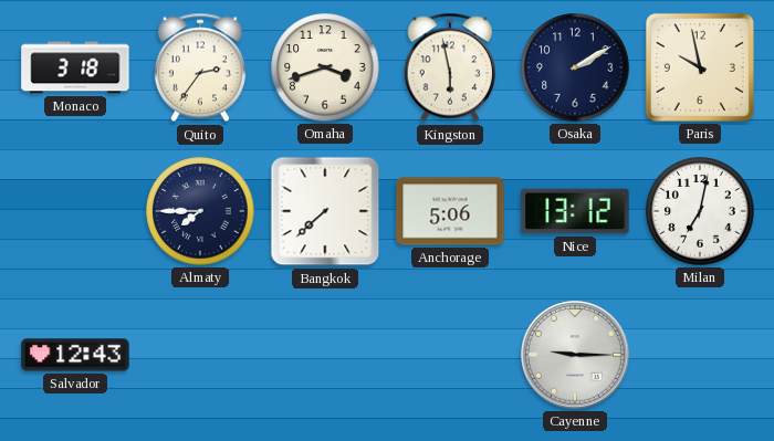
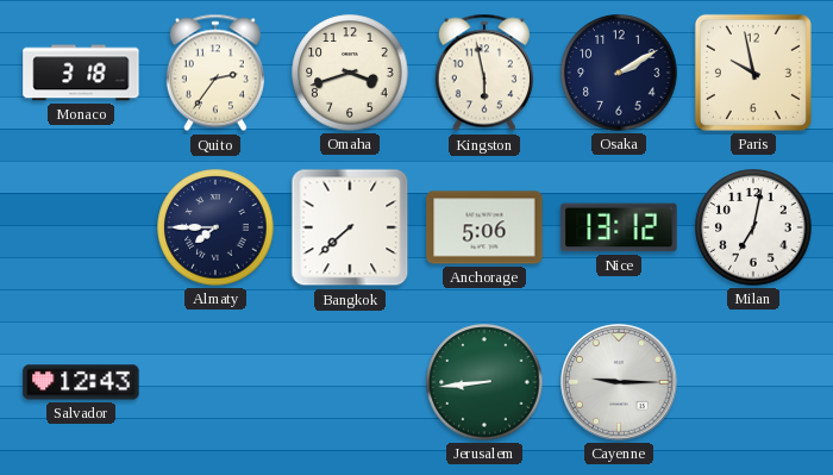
Jerusalem: none -> 8:44 (484, 382)
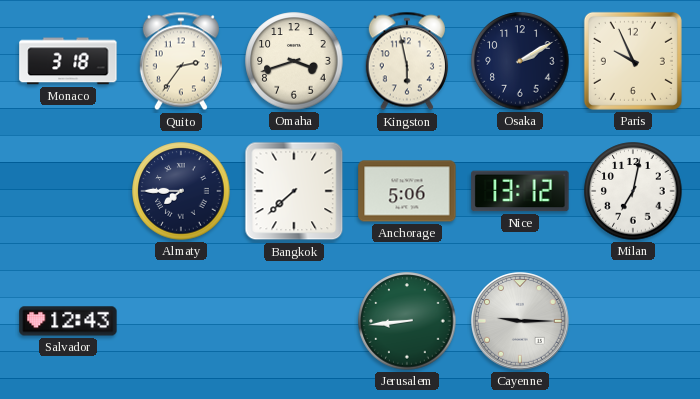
Paris: 9:58 -> 9:56 (633, 61)
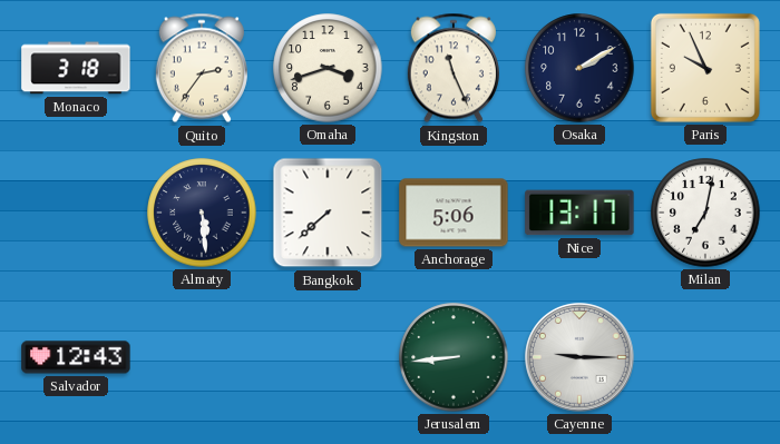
Kingston: 5:58 -> 11:26 (454, 68)
Almaty: 7:45 -> 5:29 (202, 213)
Nice: 13:12 -> 13:17 (579, 213)
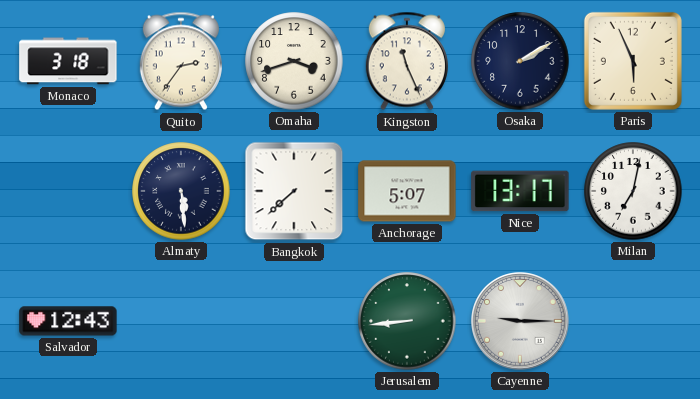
Paris: 9:56 -> 5:56 (633, 61)
Anchorage: 5:06 -> 5:07 (407, 191)
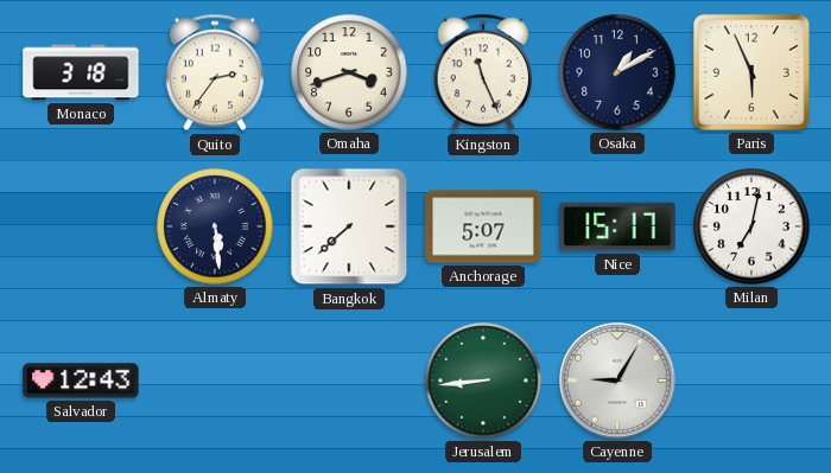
Osaka: 2:10 -> 1:10 (617, 72)
Nice: 13:17 -> 15:17 (617, 226)
Cayenne: 9:15 -> 9:05 (619, 382)
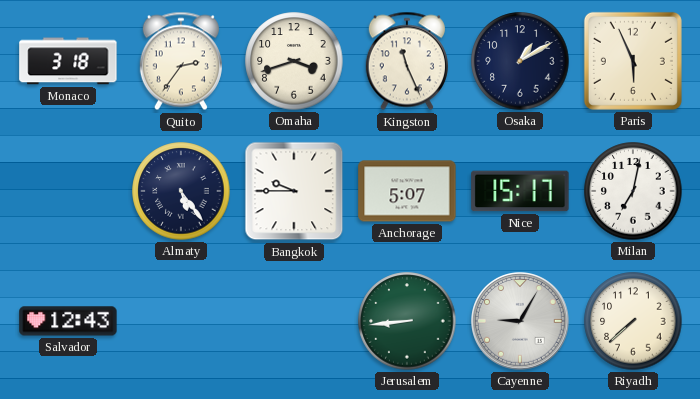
Almaty: 5:29 -> 5:24 (181, 191)
Bangkok: 7:38 -> 9:45 (294, 191)
Riyadh: none -> 7:38 (633, 321)
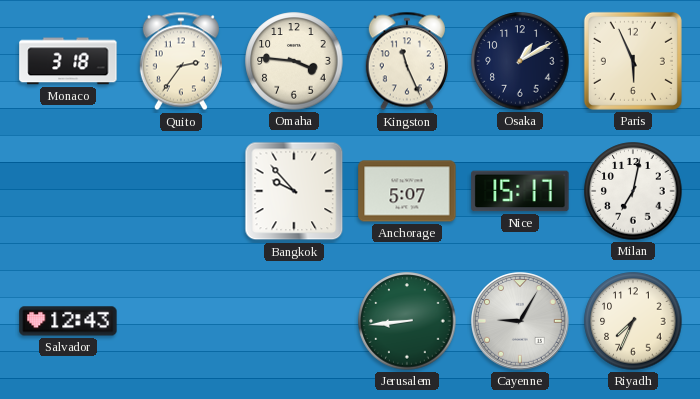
Omaha: 3:42 -> 3:46 (294, 61)
Almaty: 5:24 -> none (181, 191)
Bangkok: 9:45 -> 9:53 (294, 191)
Riyadh: 7:38 -> 7:34 (633, 321)
